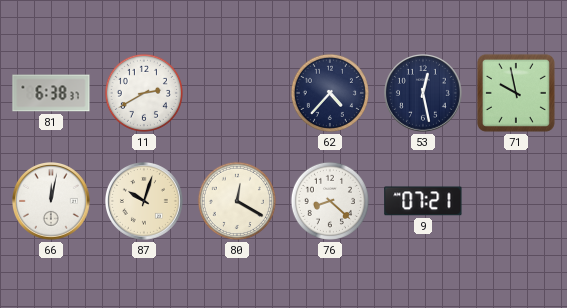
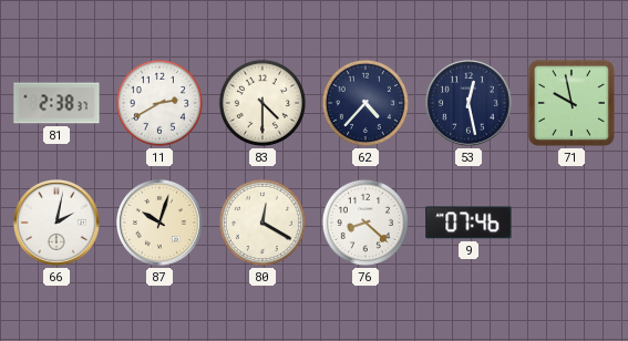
81: 6:38 -> 2:38 (56, 103)
83: none -> 4:30 (262, 103)
66: 12:02 -> 2:02 (58, 224)
9: 07:21 -> 07:46 (469, 223)
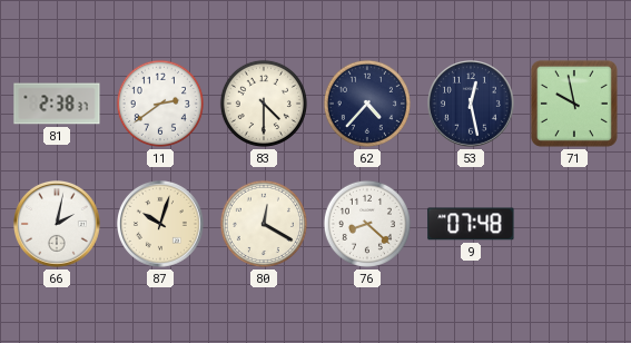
11: 2:40 -> 2:39 (160, 104)
9: 07:46 -> 07:48 (471, 224)
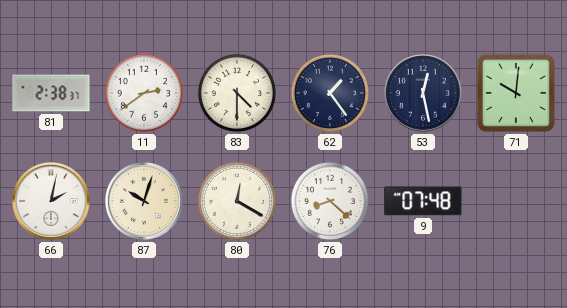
62: 4:37 -> 1:24 (330, 93)
71: 9:58 -> 10:01 (516, 93)
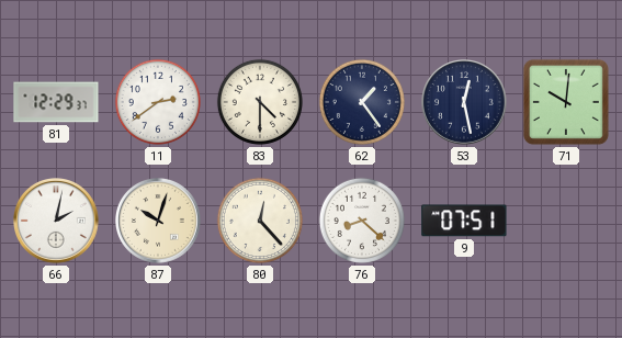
81: 2:38 -> 12:29 (56, 102)
80: 12:20 -> 12:23 (260, 221)
9: 07:48 -> 07:51 (464, 221)
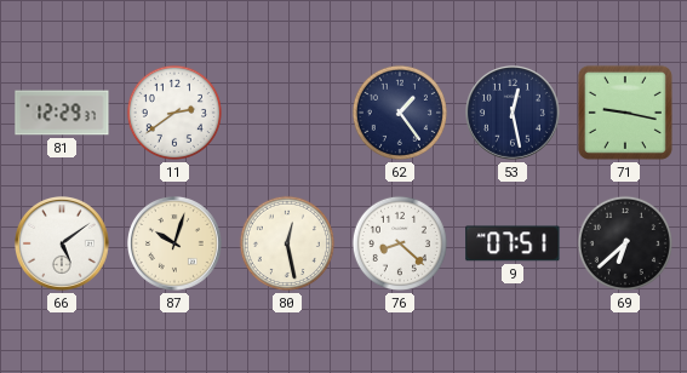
83: 4:30 -> none (260, 102)
71: 10:01 -> 9:17 (625, 113)
66: 2:02 -> 5:09 (63, 245)
80: 12:23 -> 12:28 (287, 243)
69: none -> 6:38 (625, 243)
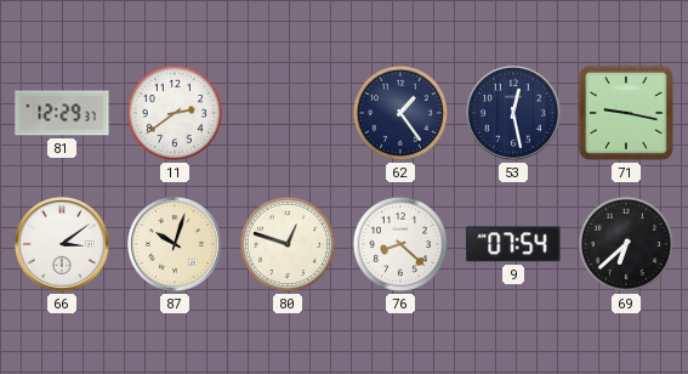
66: 5:09 -> 3:09 (63, 245)
80: 12:28 -> 12:48 (288, 244)
9: 07:51 -> 07:54 (513, 244)
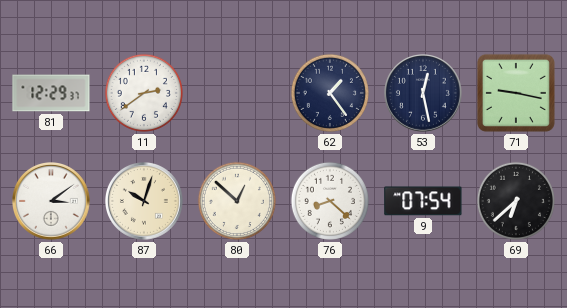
80: 12:48 -> 12:52 (237, 201)
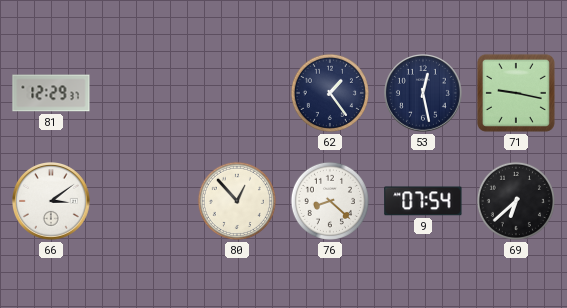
11: 2:39 -> none (144, 93)
87: 10:03 -> none (145, 202)
80: 12:52 -> 12:53 (237, 201)
